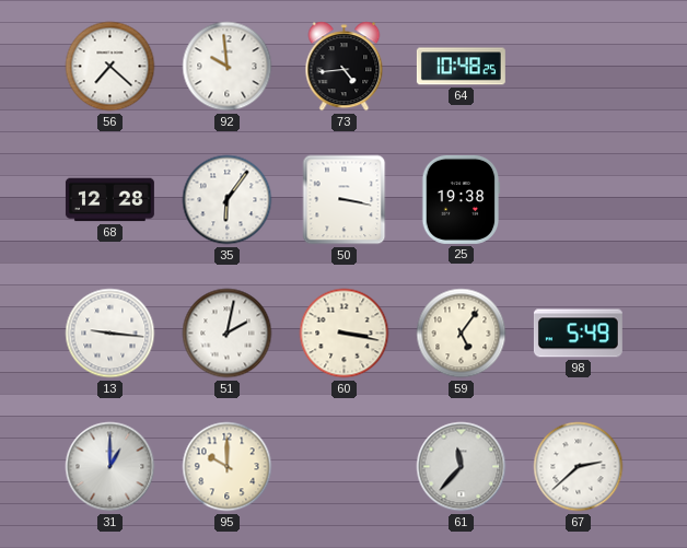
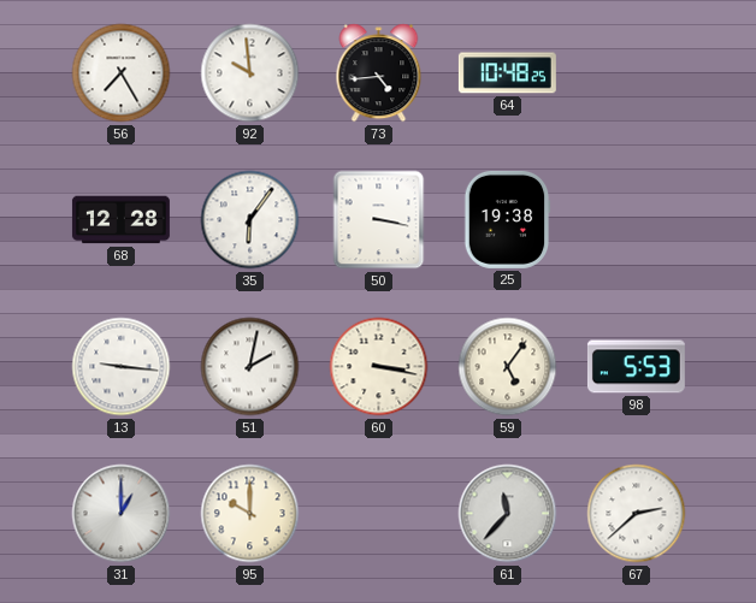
56: 7:22 -> 7:25 (122, 73)
98: 5:49 -> 5:53 (636, 367)
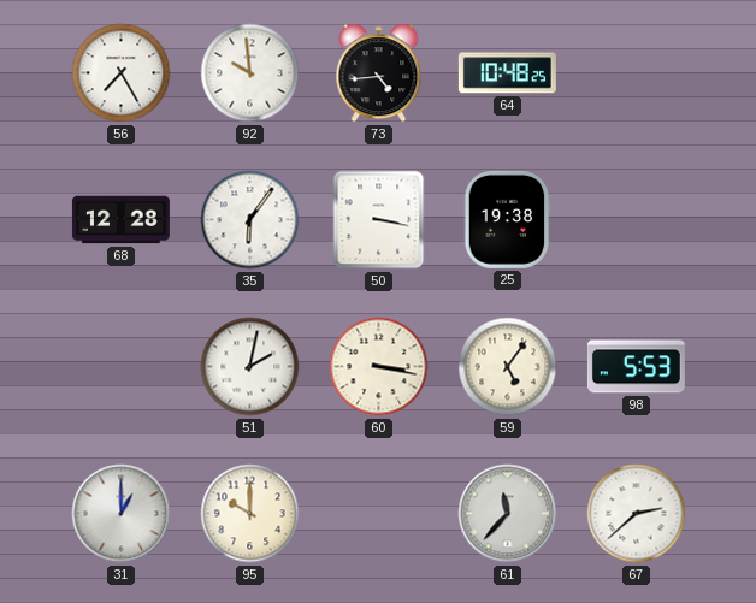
13: 9:16 -> none (122, 367)
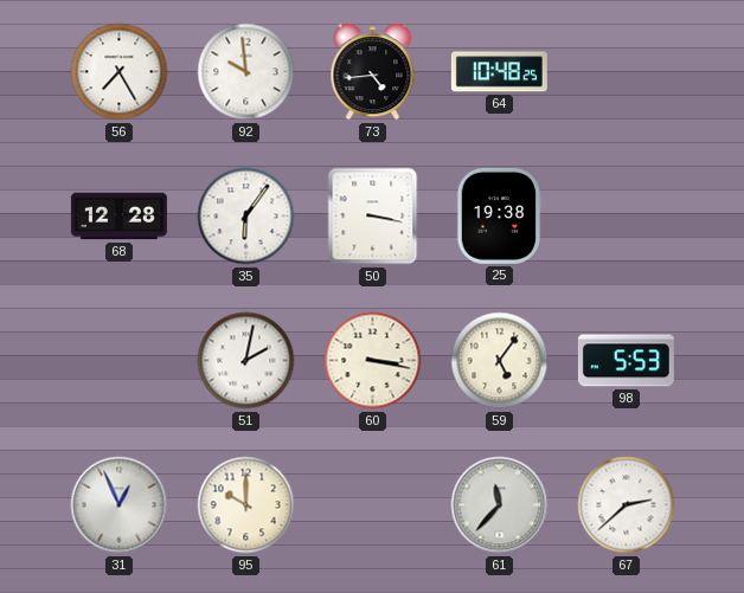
31: 1:00 -> 12:56 (120, 505)
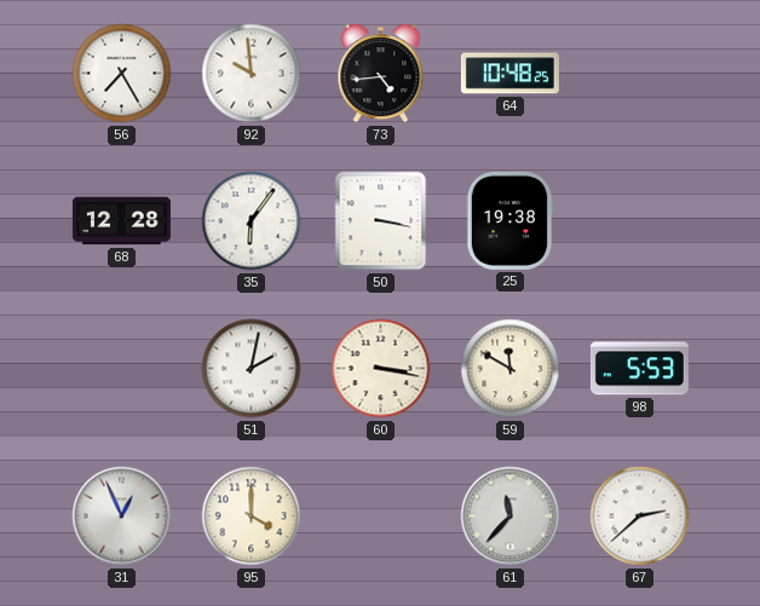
59: 5:06 -> 11:50 (511, 369)
95: 10:00 -> 4:00 (252, 516)
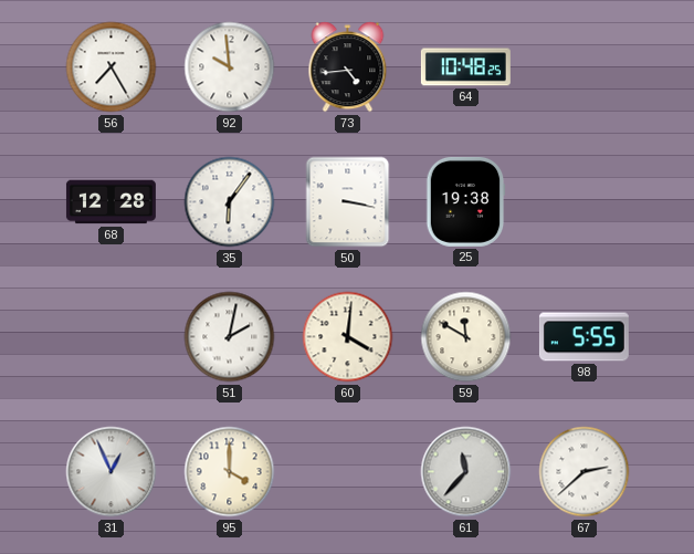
60: 3:17 -> 4:01 (348, 337)
98: 5:53 -> 5:55 (583, 337)
